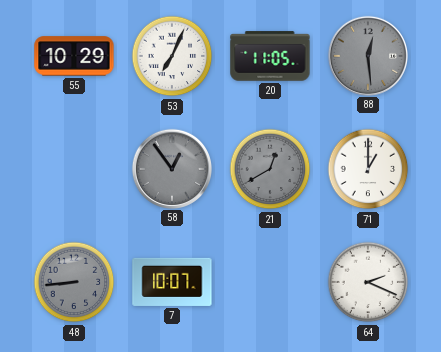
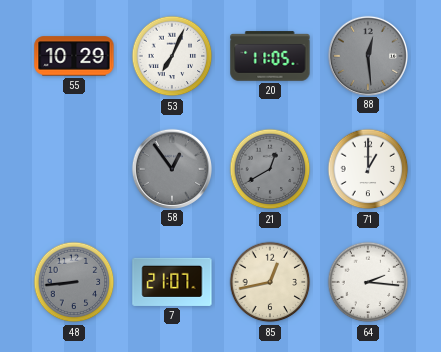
7: 10:07 -> 21:07 (172, 282)
85: none -> 12:43 (270, 282)
64: 2:19 -> 2:16 (368, 282)
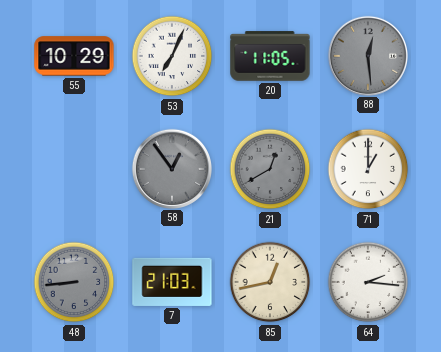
7: 21:07 -> 21:03 (172, 282)
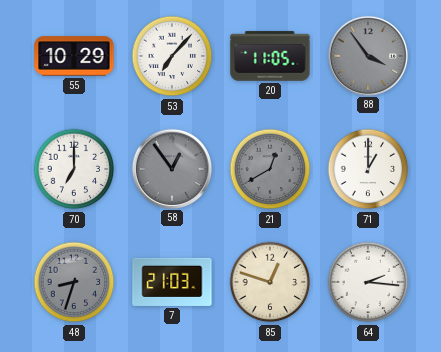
53: 7:04 -> 7:07 (172, 56)
88: 12:29 -> 3:54 (367, 55)
70: none -> 7:00 (74, 169)
48: 8:44 -> 8:33 (74, 282)
85: 12:43 -> 12:48 (270, 282)
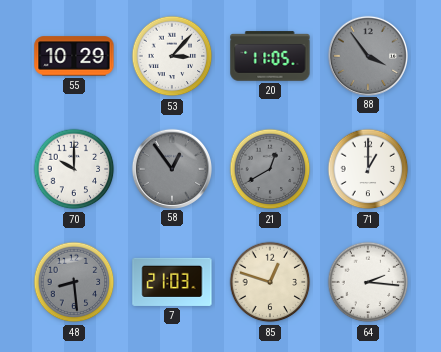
53: 7:07 -> 3:07 (172, 56)
70: 7:00 -> 10:00 (74, 169)
48: 8:33 -> 8:29 (74, 282)
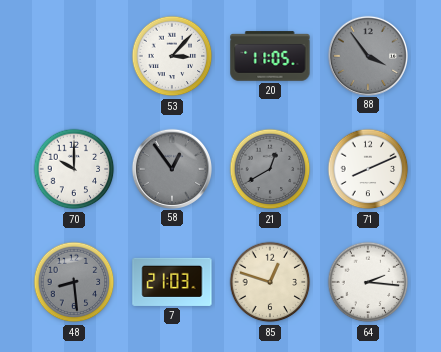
55: 10:29 -> none (74, 56)
71: 1:00 -> 8:11 (368, 169)
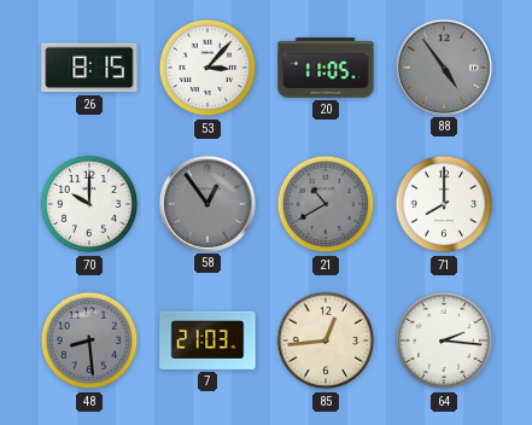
26: none -> 8:15 (89, 68)
88: 3:54 -> 4:54 (443, 66)
21: 12:40 -> 10:40 (326, 204)
71: 8:11 -> 8:00 (444, 204)
85: 12:48 -> 12:44 (326, 340)
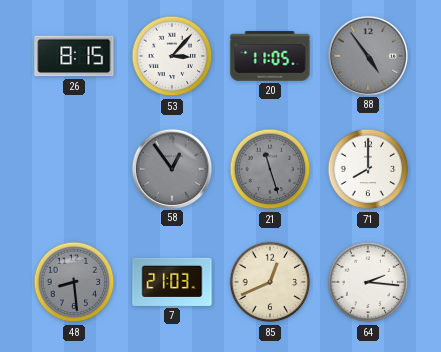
70: 10:00 -> none (89, 204)
21: 10:40 -> 11:27 (270, 169)
85: 12:44 -> 12:41 (270, 282)
